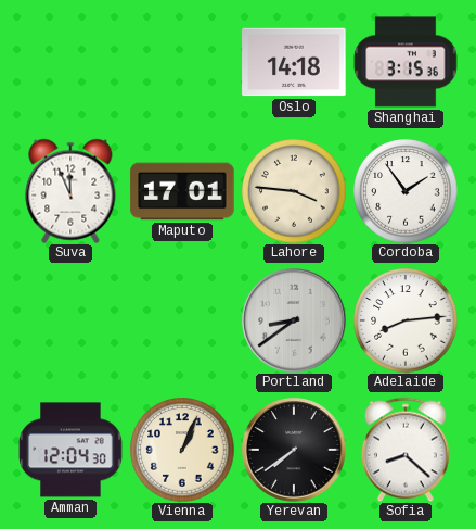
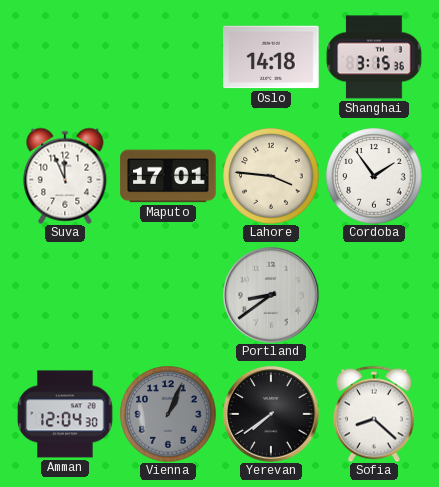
Adelaide: 8:14 -> none (406, 320)
Vienna dial: cream -> grey (168, 414)
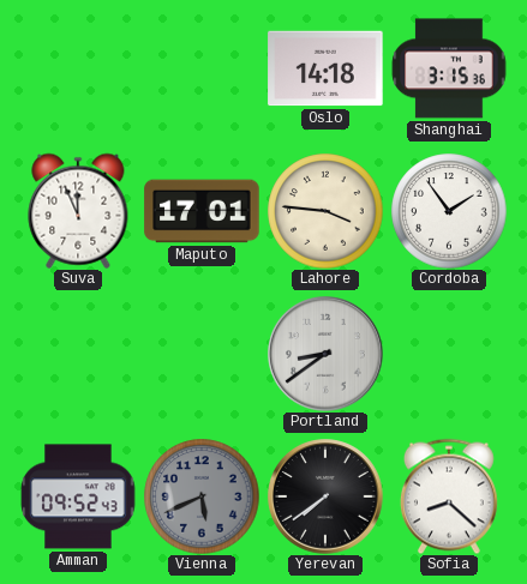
Amman: 12:04 -> 09:52 (78, 496)
Vienna: 1:04 -> 5:41 (202, 496)
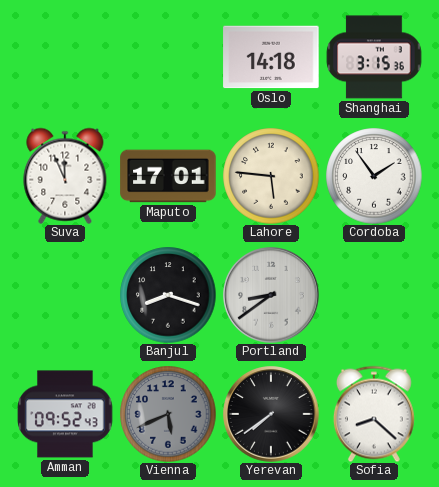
Lahore: 3:46 -> 5:46 (271, 176)
Banjul: none -> 8:18 (168, 295)
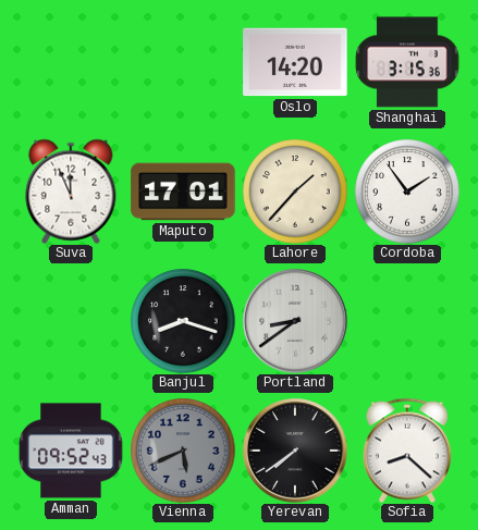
Oslo: 14:18 -> 14:20 (295, 62)
Lahore: 5:46 -> 1:37 (295, 192)
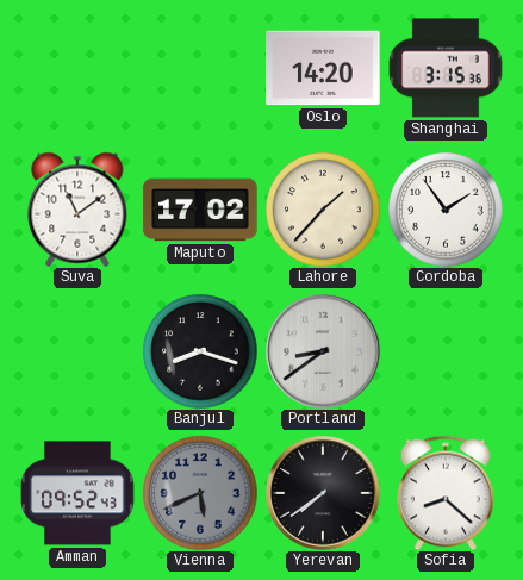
Suva: 11:56 -> 11:09 (77, 210)
Maputo: 17:01 -> 17:02 (200, 210)
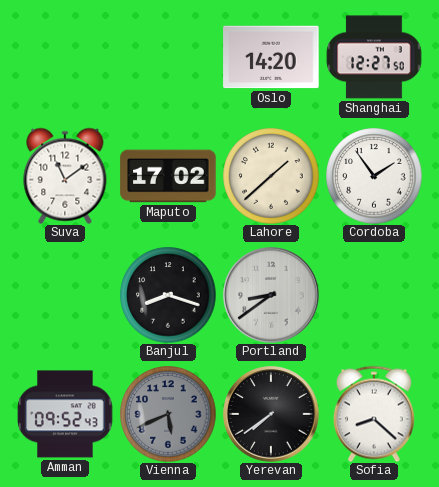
Shanghai: 3:15 -> 12:27 (374, 57)
Lahore: 1:37 -> 1:38 (271, 176)
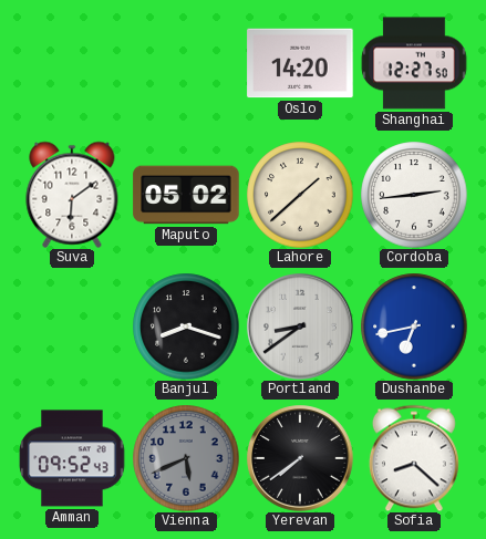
Suva: 11:09 -> 6:09 (72, 195)
Maputo: 17:02 -> 05:02 (186, 195)
Cordoba: 1:54 -> 2:44 (414, 195)
Dushanbe: none -> 6:43 (414, 326)
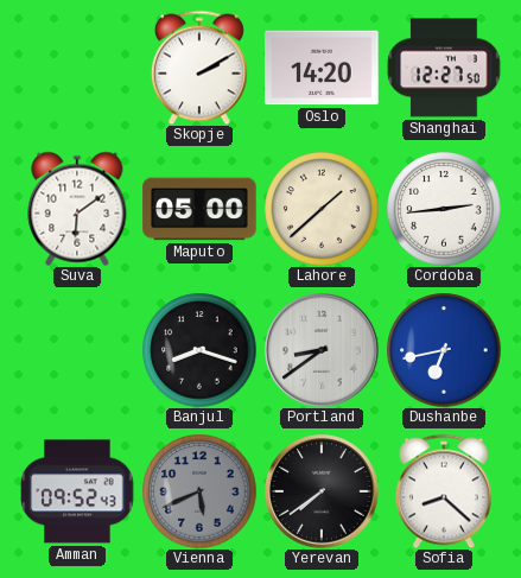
Skopje: none -> 2:10 (199, 68)
Maputo: 05:02 -> 05:00 (199, 209)
